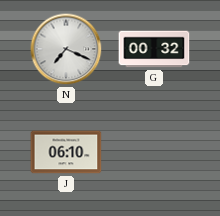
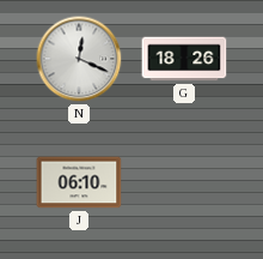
N: 7:19 -> 12:19 (79, 59)
G: 00:32 -> 18:26 (184, 59)
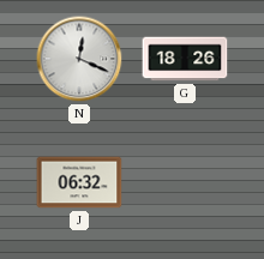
J: 06:10 -> 06:32 (79, 182)
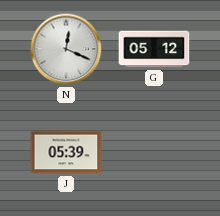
G: 18:26 -> 05:12 (154, 49)
J: 06:32 -> 05:39 (66, 152)
